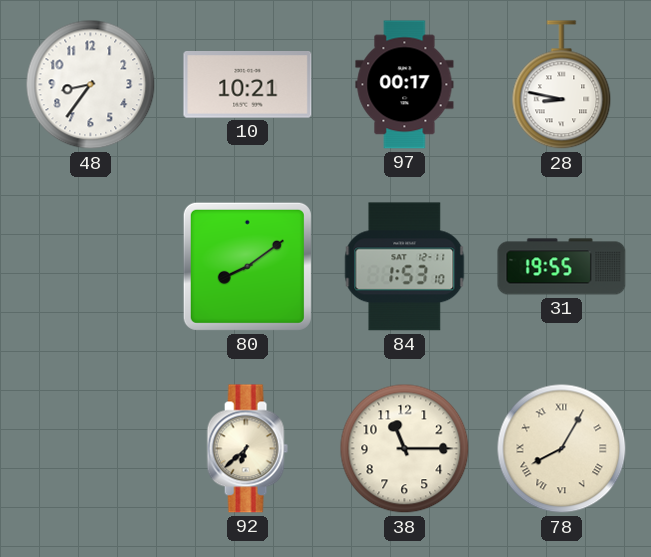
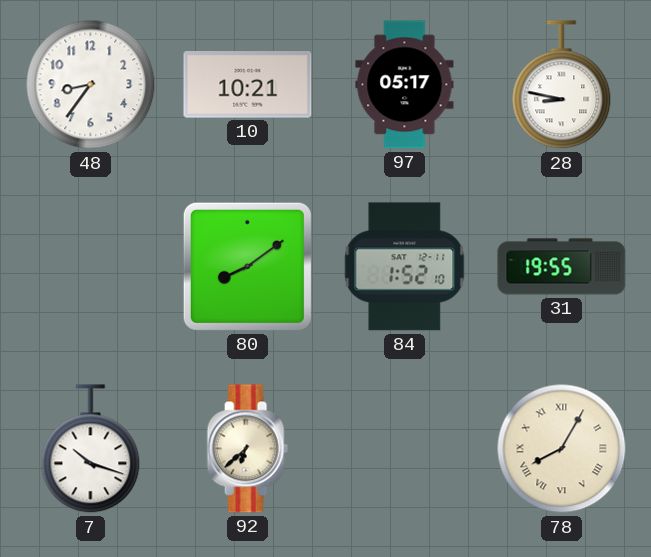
97: 00:17 -> 05:17 (405, 85)
84: 1:53 -> 1:52 (405, 267)
7: none -> 10:18 (91, 449)
38: 11:15 -> none (405, 449)
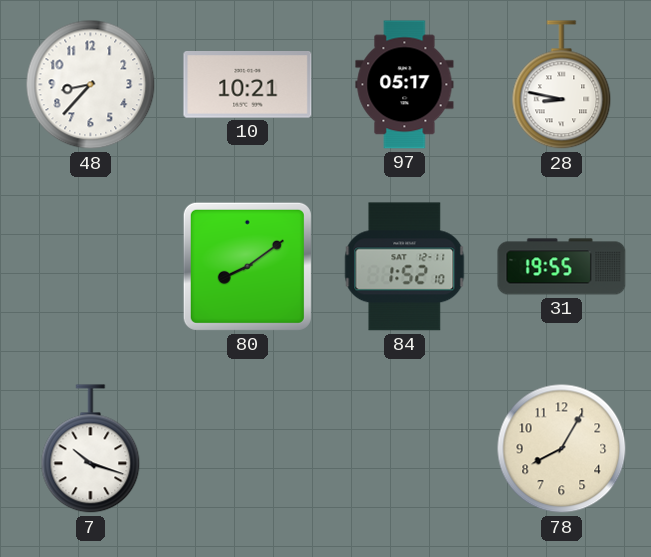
48: 8:36 -> 8:37 (91, 85)
92: 6:38 -> none (247, 449)
78 numerals: Roman -> Arabic (562, 449)
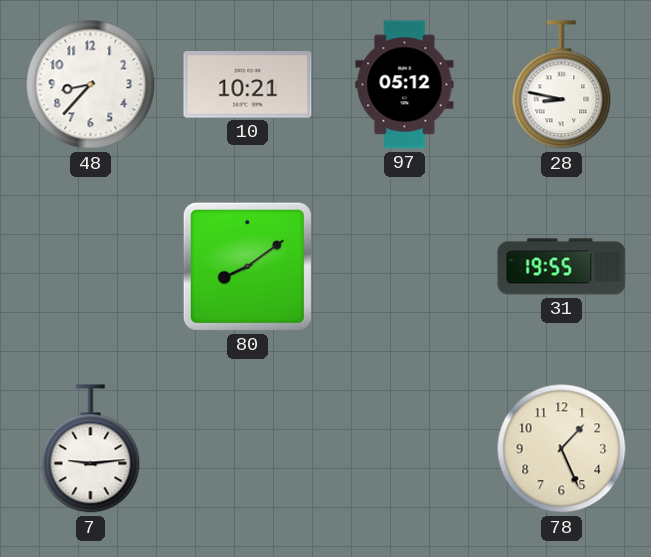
97: 05:17 -> 05:12 (405, 85)
84: 1:52 -> none (405, 267)
7: 10:18 -> 9:14 (91, 449)
78: 8:05 -> 1:26 (562, 449)
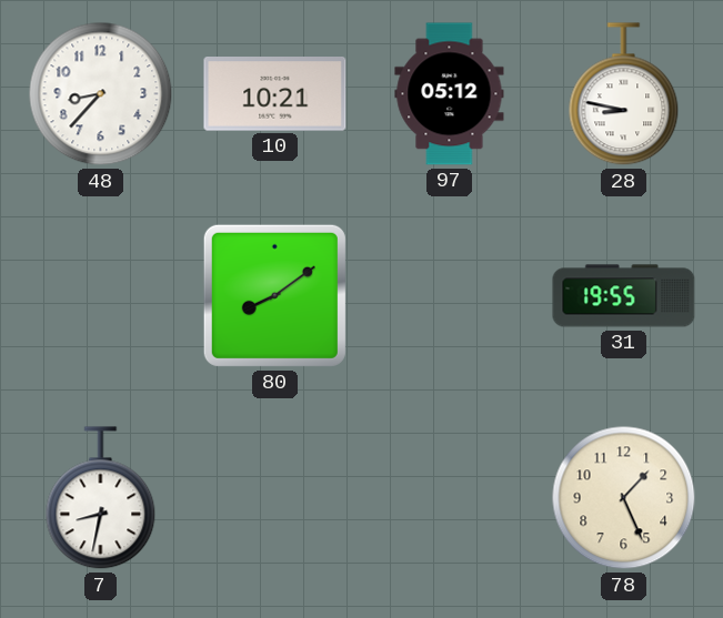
7: 9:14 -> 8:32 (101, 498)
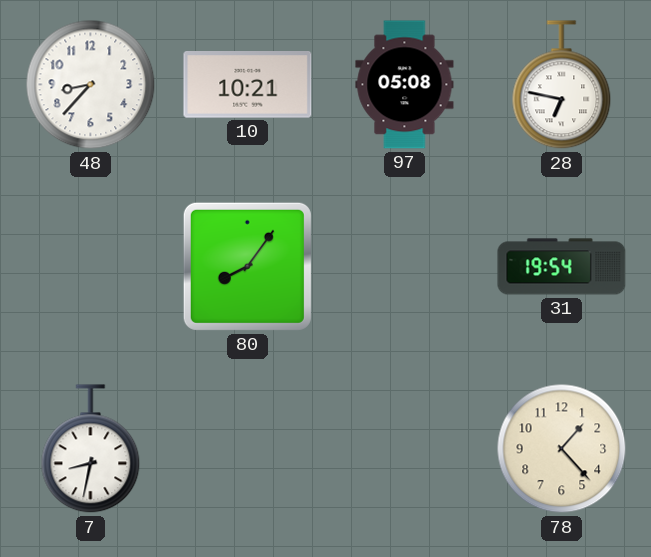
97: 05:12 -> 05:08 (405, 85)
28: 8:47 -> 6:47 (562, 85)
80: 8:09 -> 8:06 (247, 266)
31: 19:55 -> 19:54 (562, 267)
78: 1:26 -> 1:23 (562, 449)
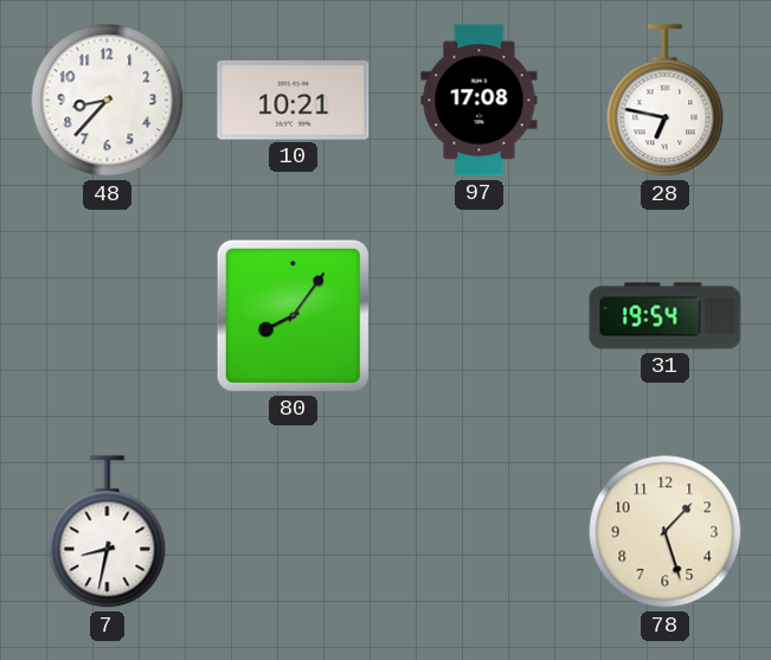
97: 05:08 -> 17:08 (480, 101)
78: 1:23 -> 1:27 (666, 532)
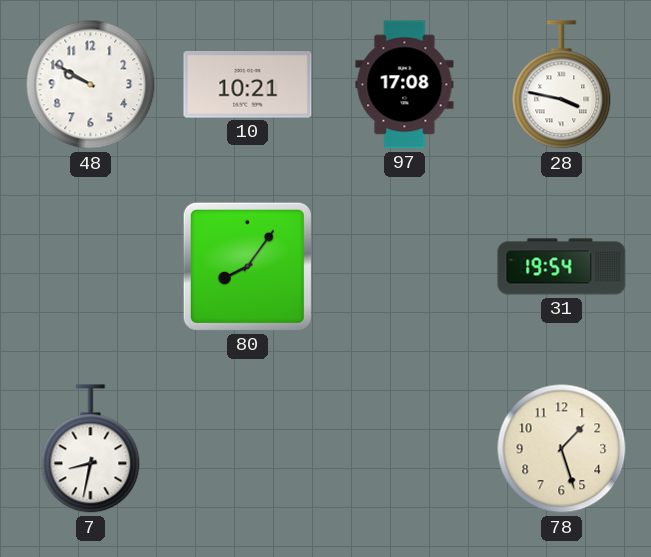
48: 8:37 -> 9:50 (91, 85)
28: 6:47 -> 3:47 (562, 85)
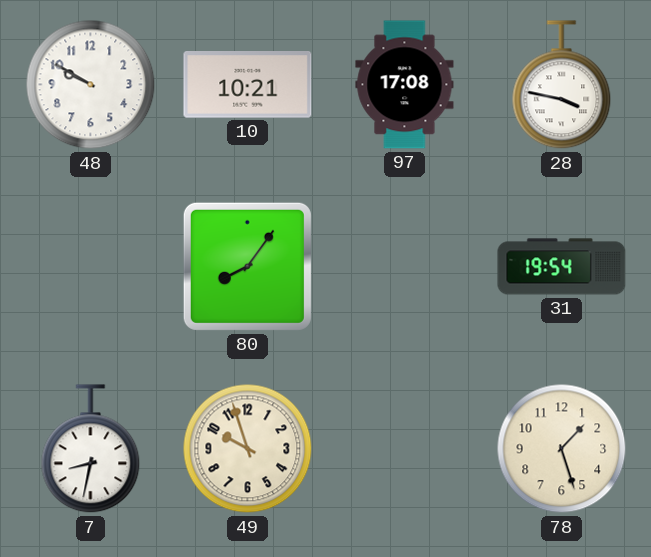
49: none -> 9:57 (248, 449)
